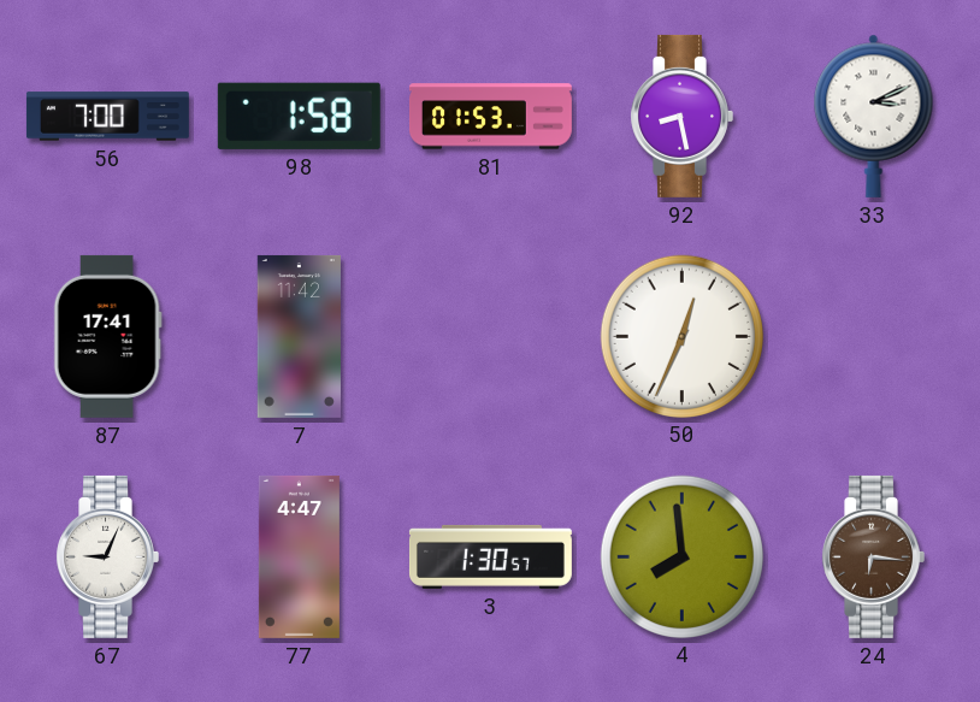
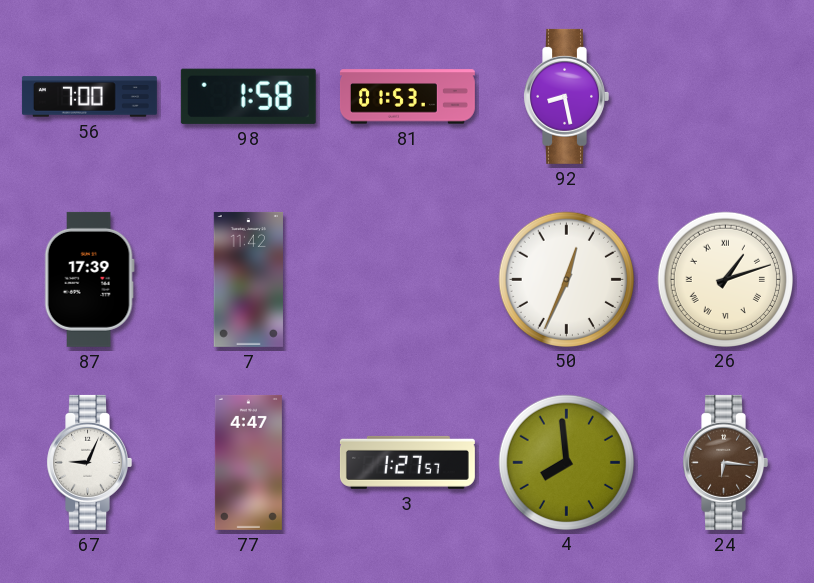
33: 3:11 -> none (874, 116)
87: 17:41 -> 17:39 (89, 279)
26: none -> 1:12 (725, 279)
3: 1:30 -> 1:27 (407, 462)
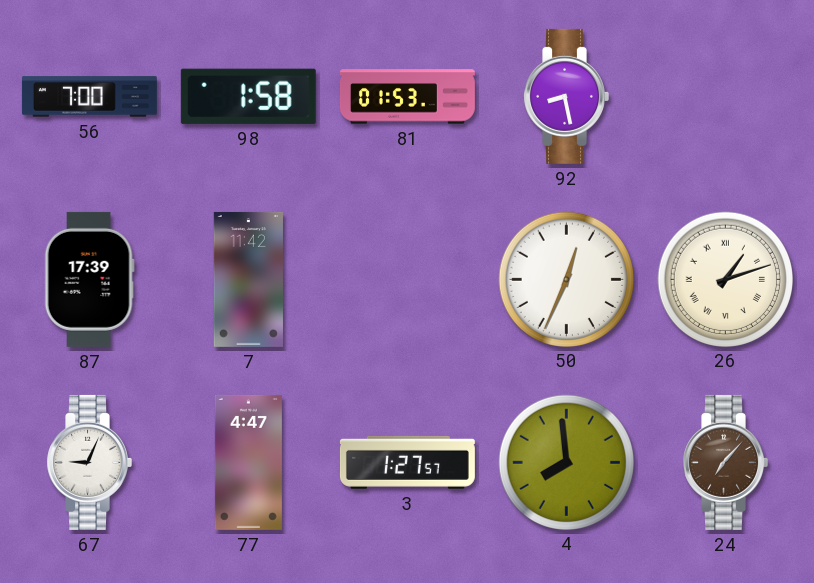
24: 6:16 -> 7:07 (725, 462)
